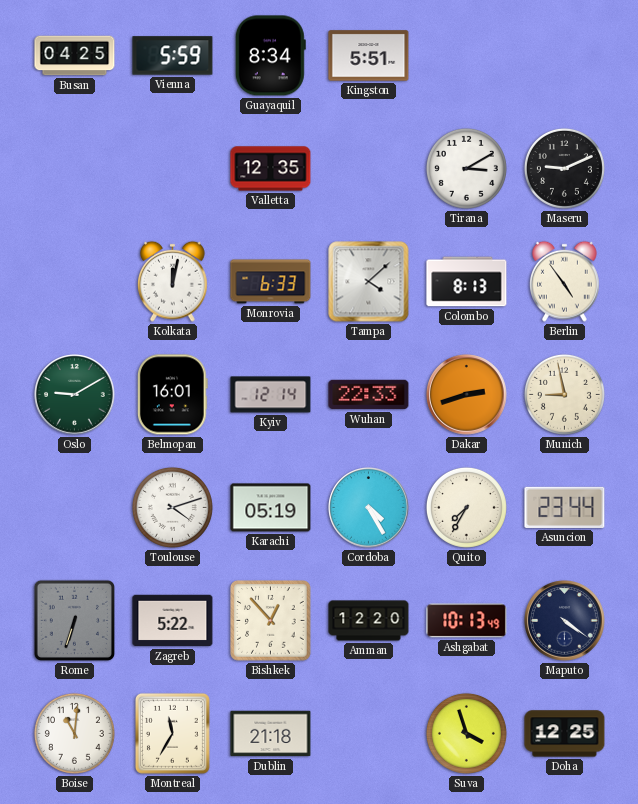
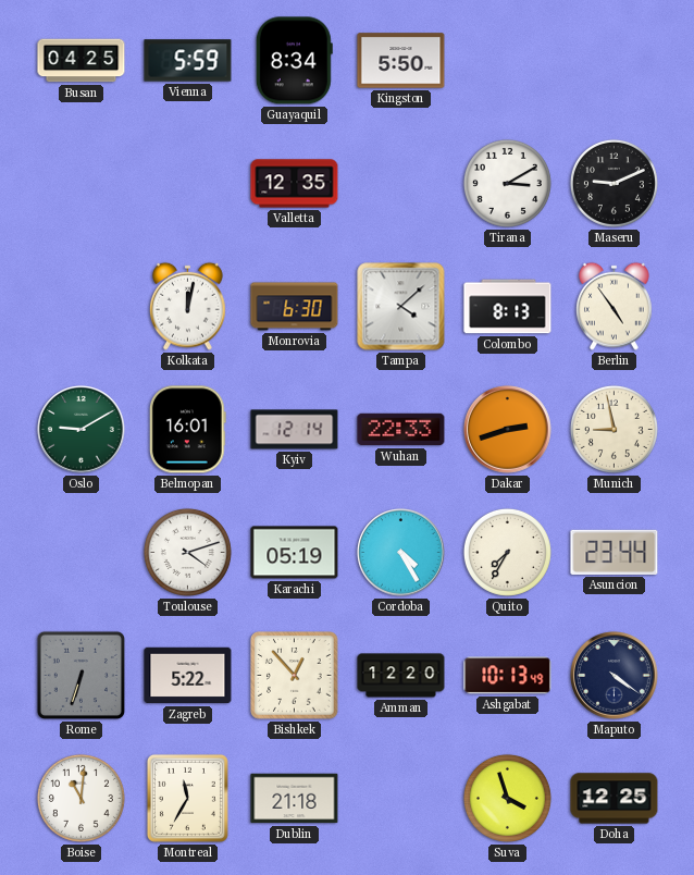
Kingston: 5:51 -> 5:50 (401, 61)
Monrovia: 6:33 -> 6:30 (295, 307)
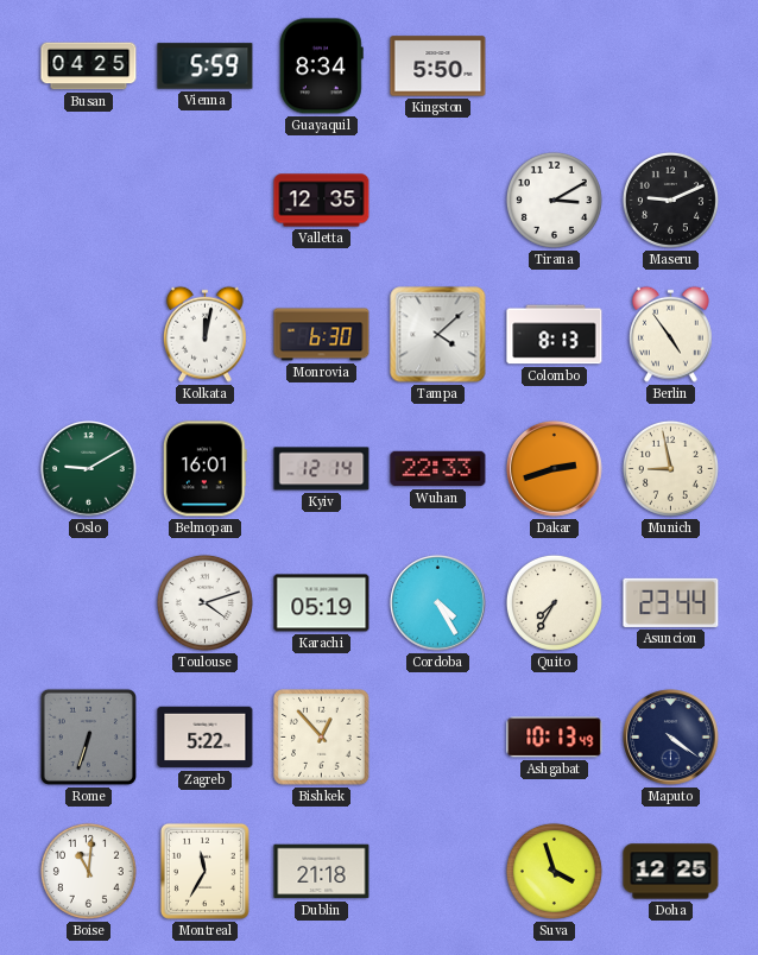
Amman: 12:20 -> none (401, 676)
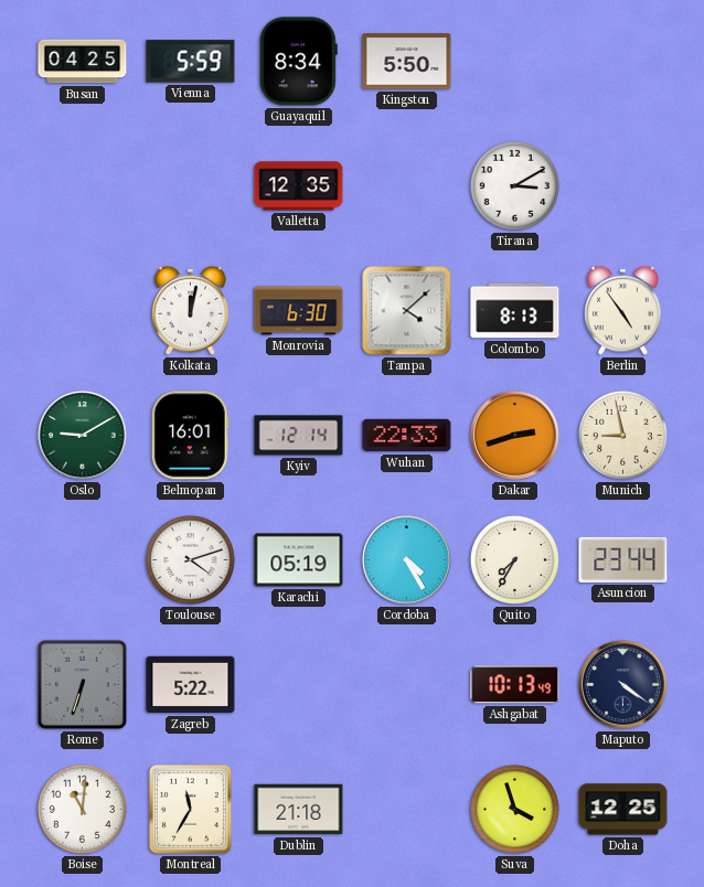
Maseru: 9:11 -> none (670, 200)
Bishkek: 12:53 -> none (322, 738)
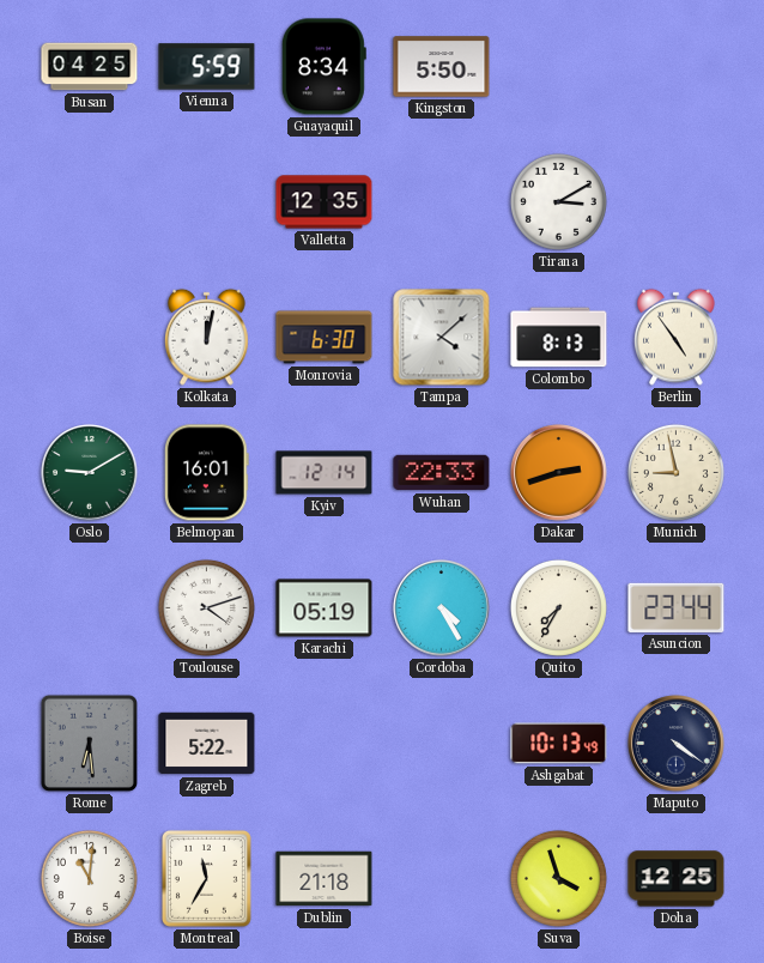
Rome: 6:33 -> 6:29 (89, 743)
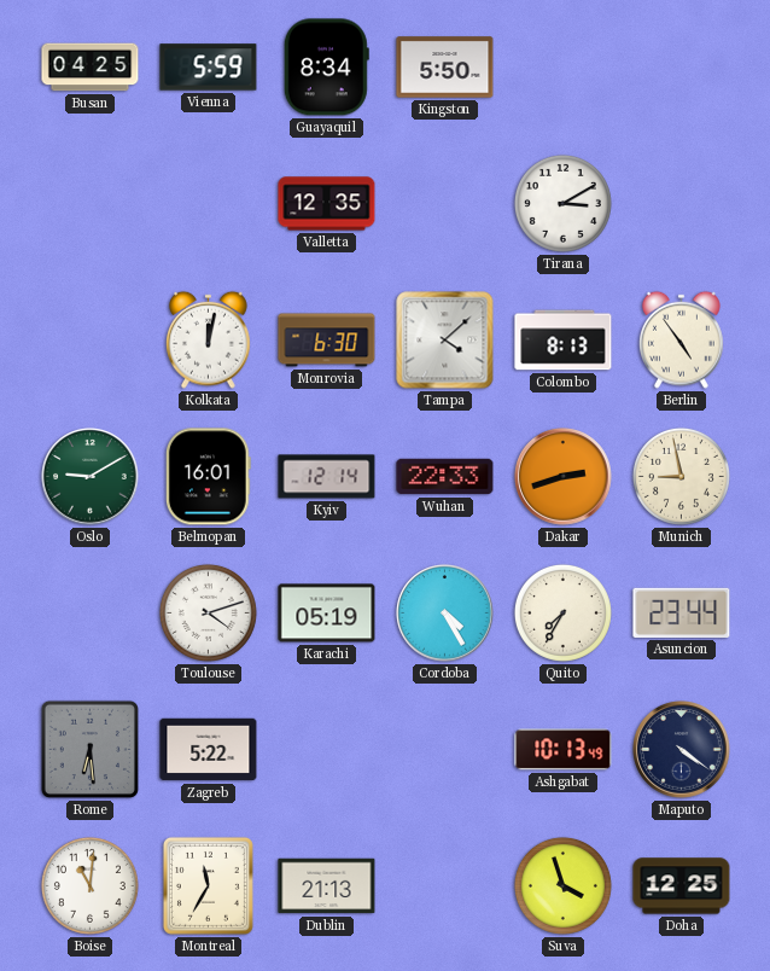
Dublin: 21:18 -> 21:13 (327, 886)
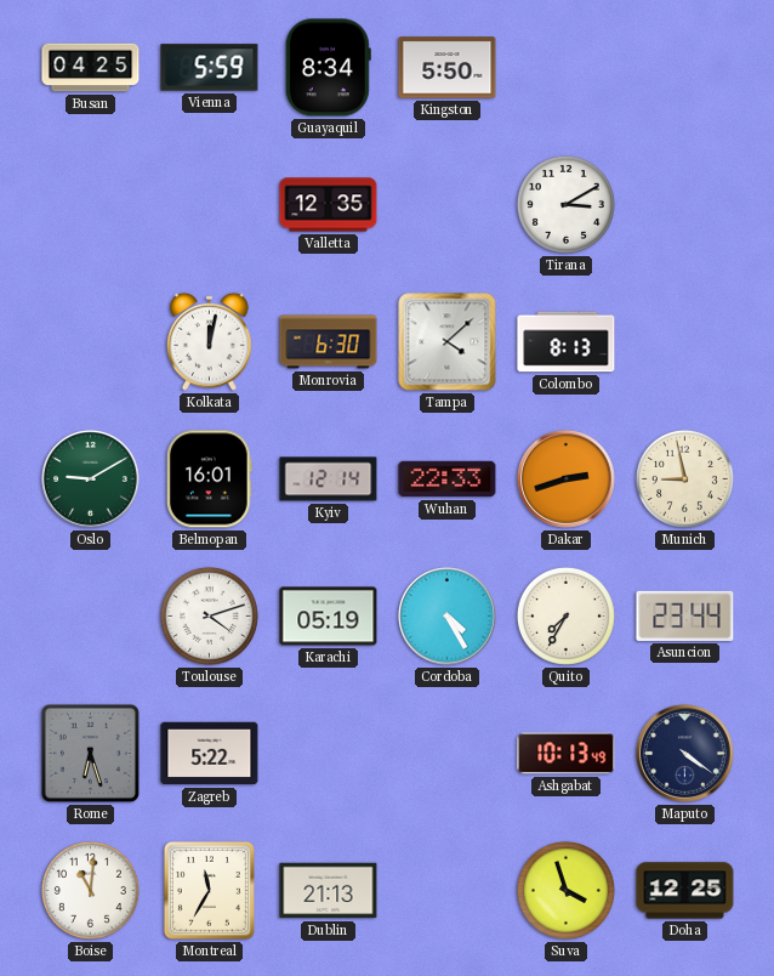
Berlin: 4:54 -> none (682, 339)
Rome: 6:29 -> 6:27 (90, 753)
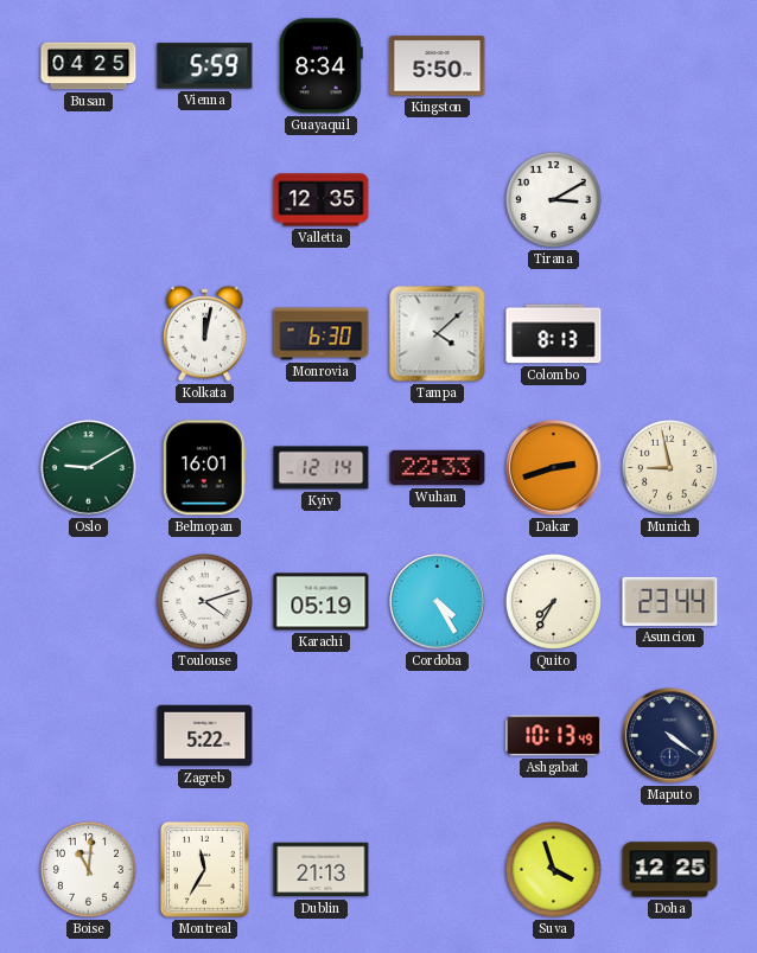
Rome: 6:27 -> none (90, 753)
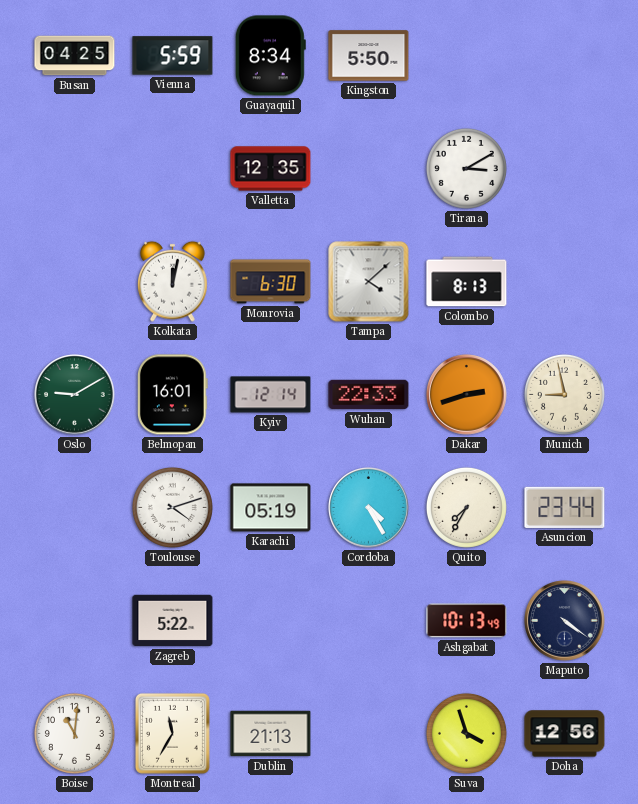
Doha: 12:25 -> 12:56 (565, 734)
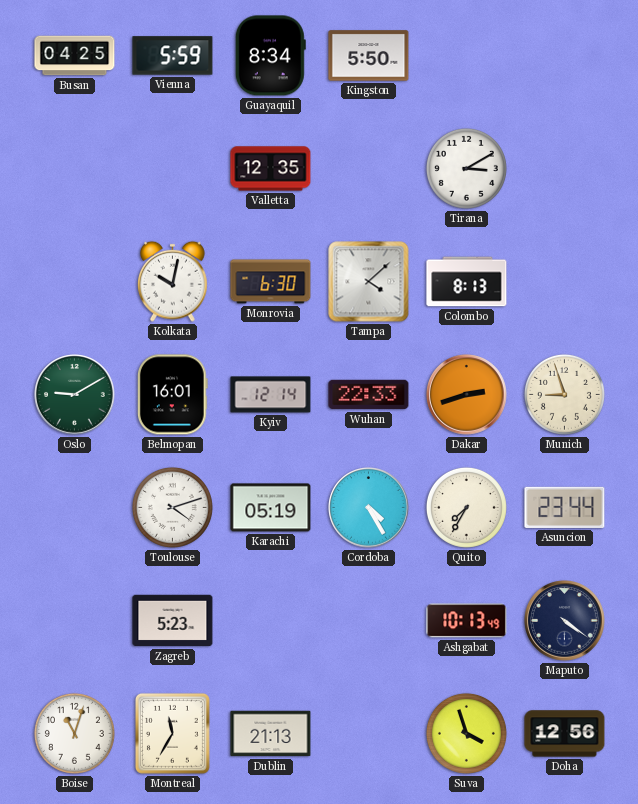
Kolkata: 12:02 -> 10:02 (173, 281)
Munich: 8:58 -> 8:57 (564, 394)
Zagreb: 5:22 -> 5:23 (173, 621)
Boise: 11:01 -> 11:03 (74, 733)
